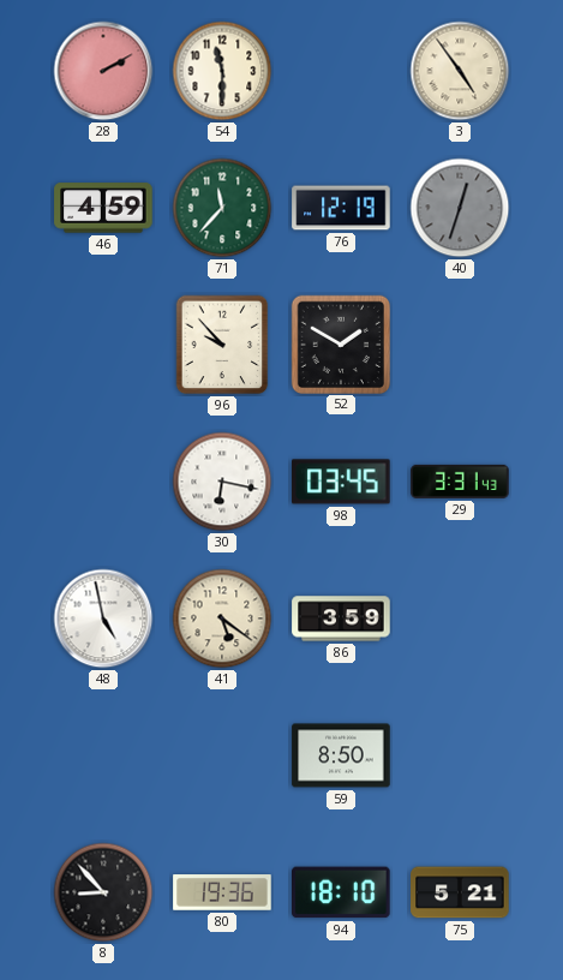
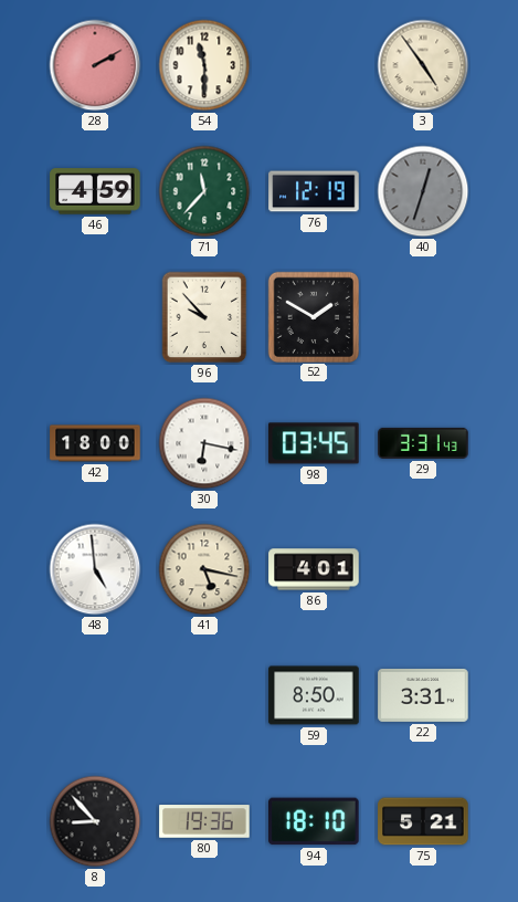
42: none -> 18:00 (95, 443)
48: 4:58 -> 4:59 (95, 569)
41: 5:21 -> 5:17 (204, 569)
86: 3:59 -> 4:01 (314, 569)
22: none -> 3:31 (423, 695)
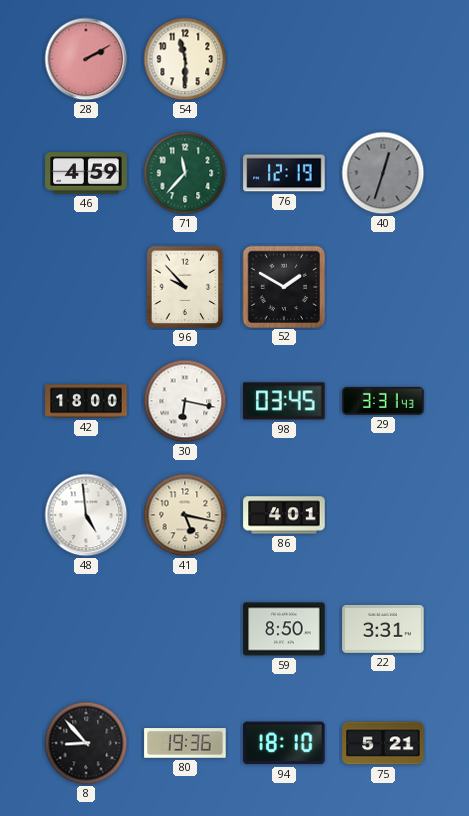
3: 4:54 -> none (423, 65)
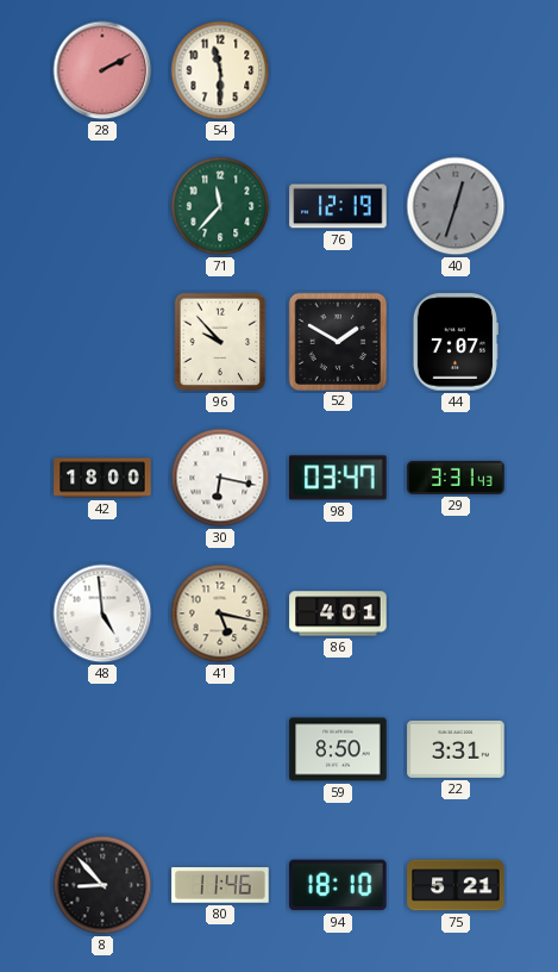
46: 4:59 -> none (86, 173)
44: none -> 7:07 (454, 342)
98: 03:45 -> 03:47 (338, 478)
80: 19:36 -> 11:46 (220, 885)
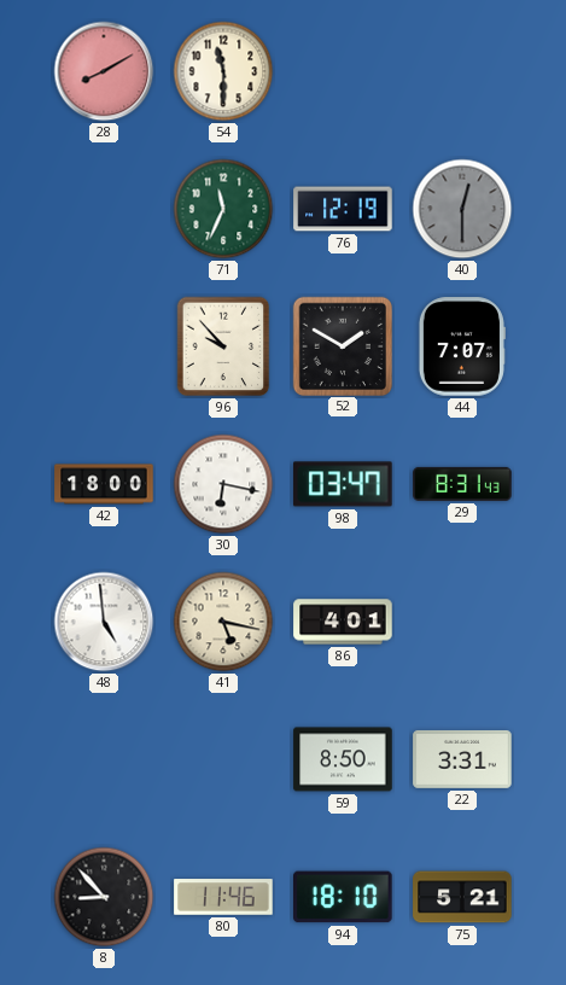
28: 2:10 -> 8:10 (104, 71)
71: 11:37 -> 11:34 (223, 209)
40: 12:33 -> 12:30 (462, 209)
29: 3:31 -> 8:31 (462, 484)
